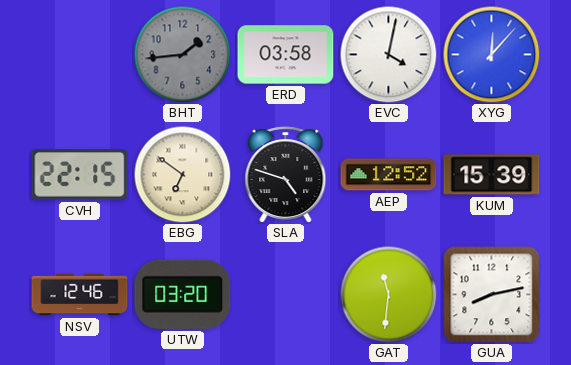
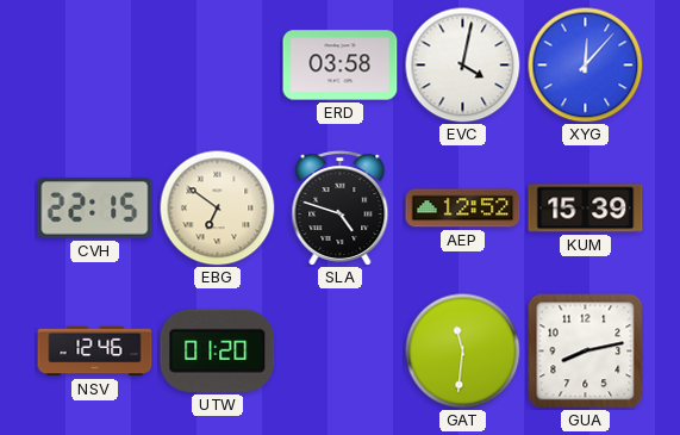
BHT: 1:44 -> none (182, 54)
UTW: 03:20 -> 01:20 (218, 350)
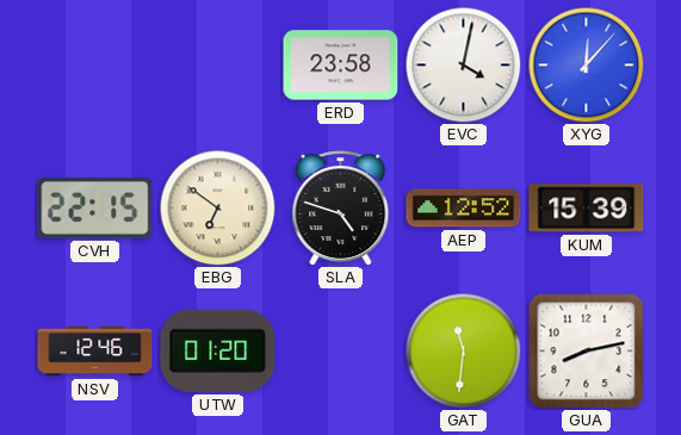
ERD: 03:58 -> 23:58 (341, 66)
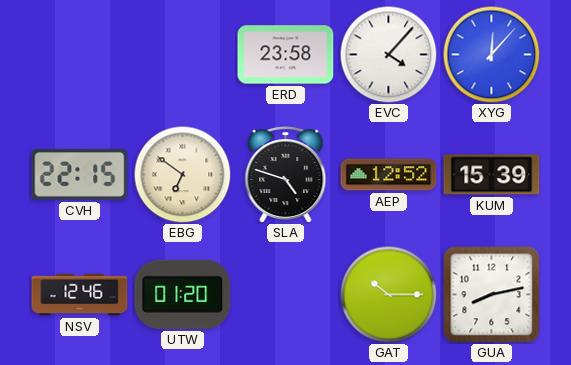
EVC: 4:02 -> 4:07 (388, 54)
GAT: 11:31 -> 10:15 (388, 294)
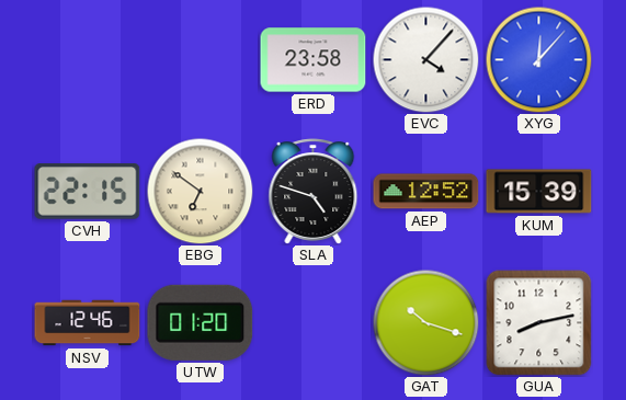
GAT: 10:15 -> 10:18 (425, 322)
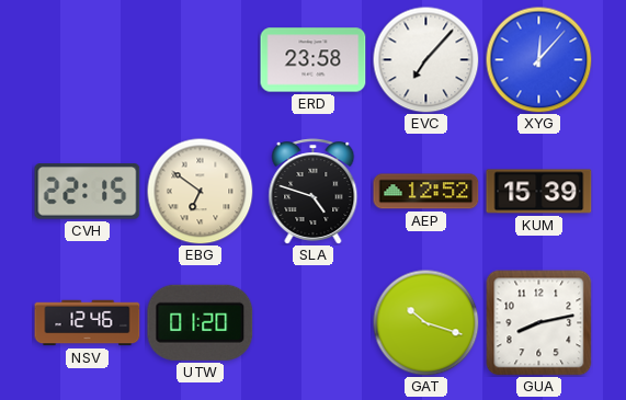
EVC: 4:07 -> 7:07 (425, 59)
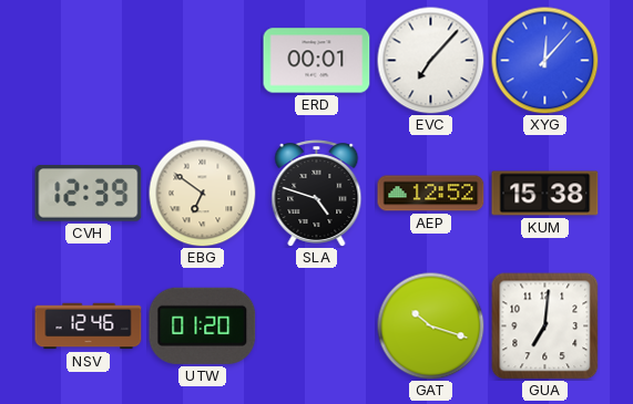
ERD: 23:58 -> 00:01 (317, 61)
CVH: 22:15 -> 12:39 (89, 194)
KUM: 15:39 -> 15:38 (545, 194)
GUA: 8:13 -> 7:01 (545, 327)
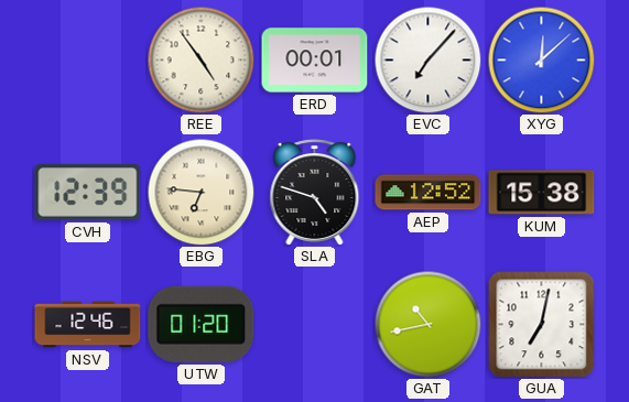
REE: none -> 4:54 (200, 59)
XYG: 12:07 -> 12:08 (541, 59)
EBG: 6:51 -> 6:46 (200, 192)
GAT: 10:18 -> 10:43 (427, 324)
GUA: 7:01 -> 7:02 (542, 325)
